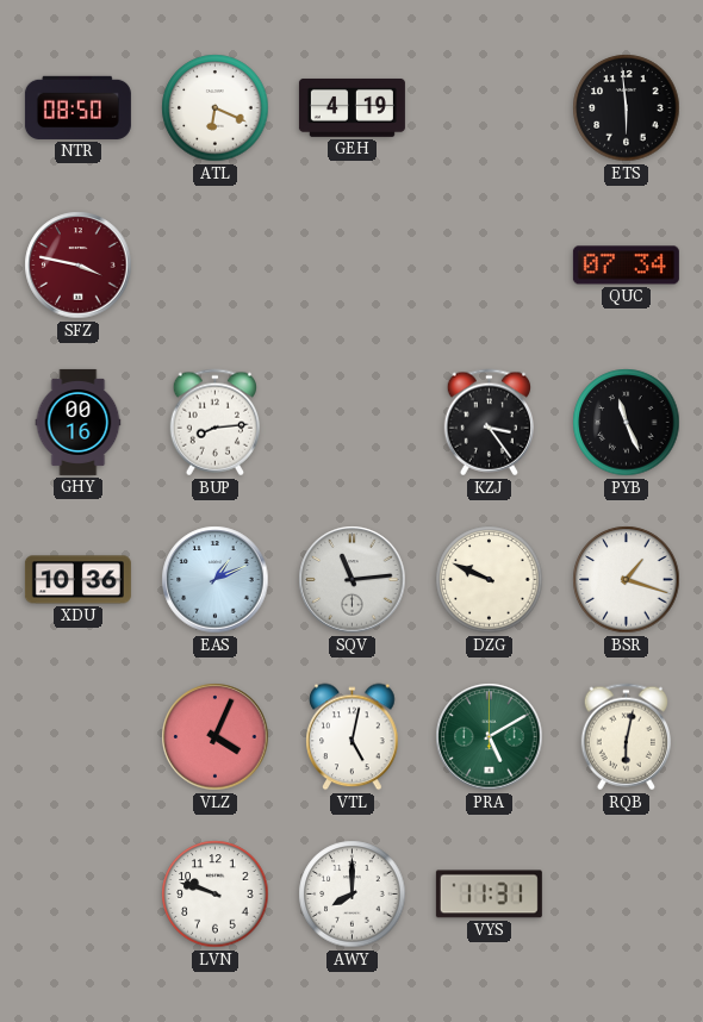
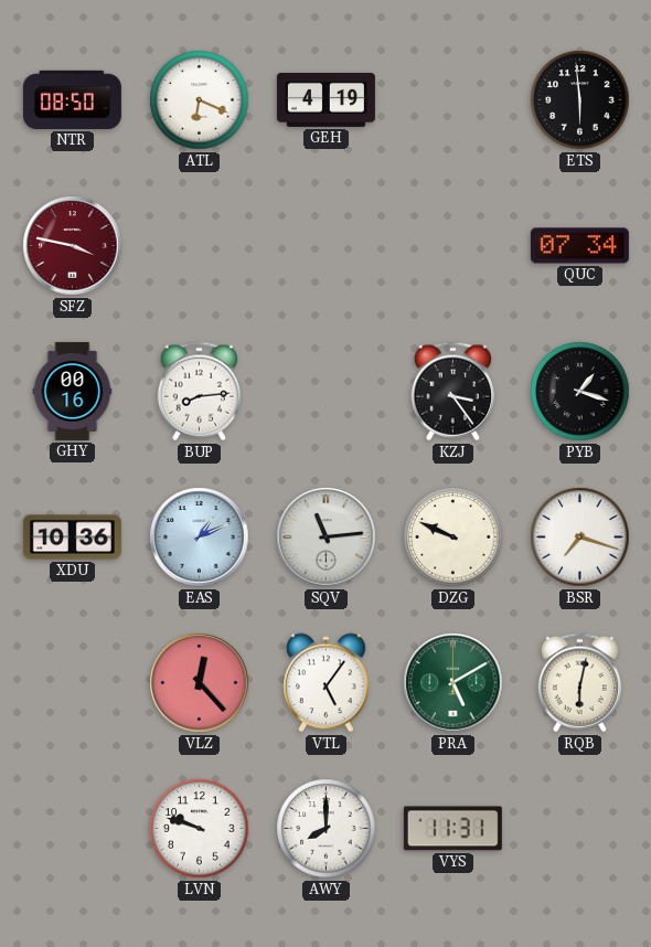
PYB: 11:26 -> 1:18 (580, 392)
BSR: 1:18 -> 7:18 (580, 538)
VLZ: 4:04 -> 12:23 (200, 683)
VTL: 5:02 -> 5:06 (327, 683)
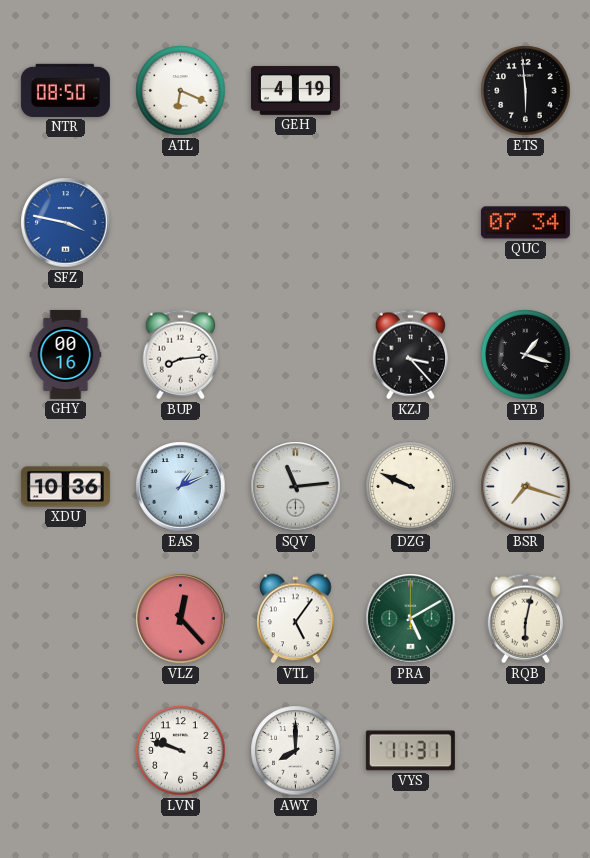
SFZ dial: burgundy -> blue (66, 223)
KZJ: 3:24 -> 3:23 (410, 355)
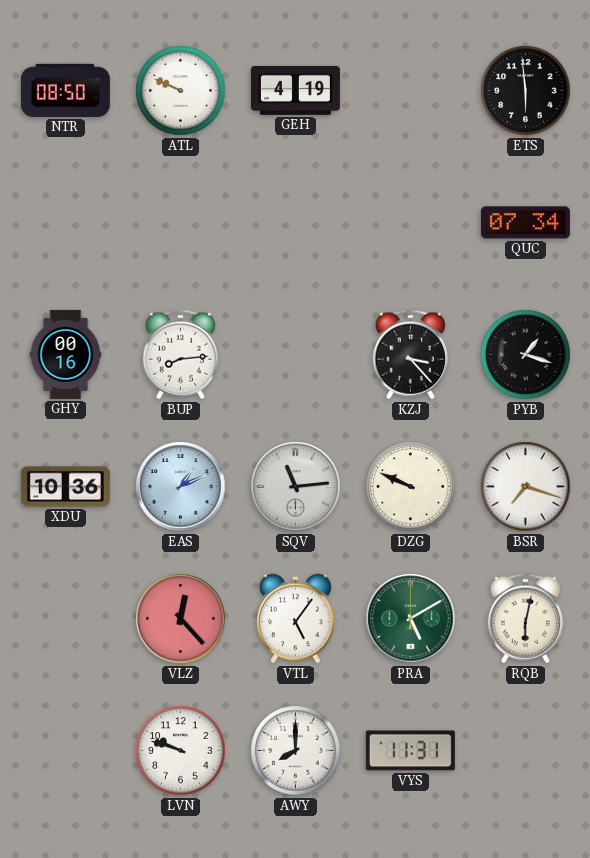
ATL: 6:19 -> 9:49 (181, 91)
SFZ: 3:47 -> none (66, 223)
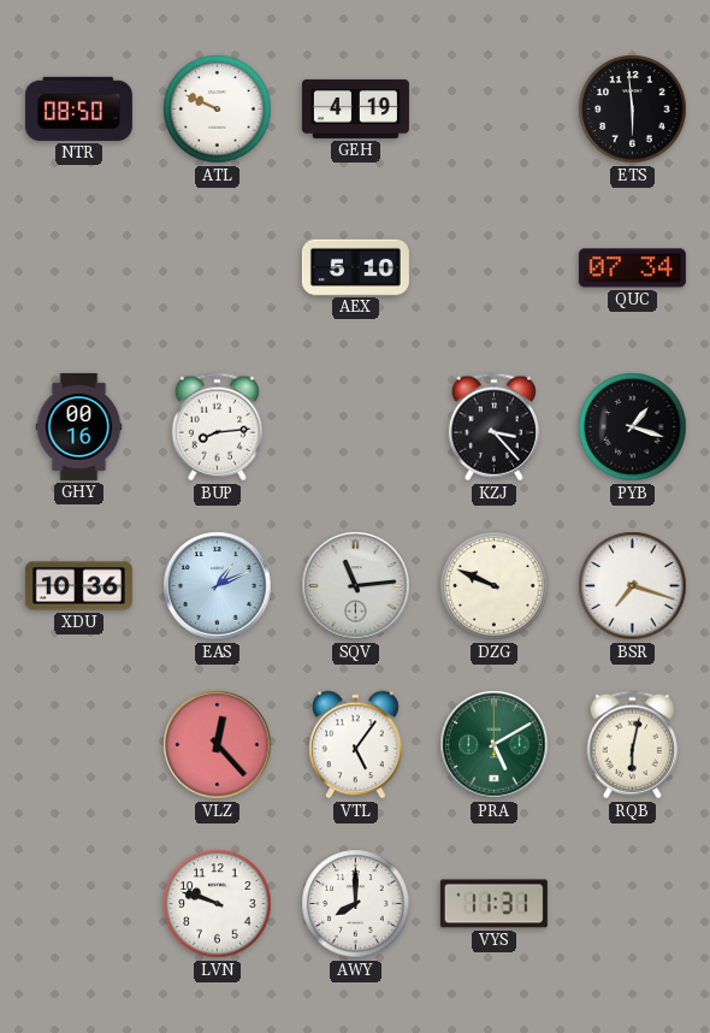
AEX: none -> 5:10 (355, 267)
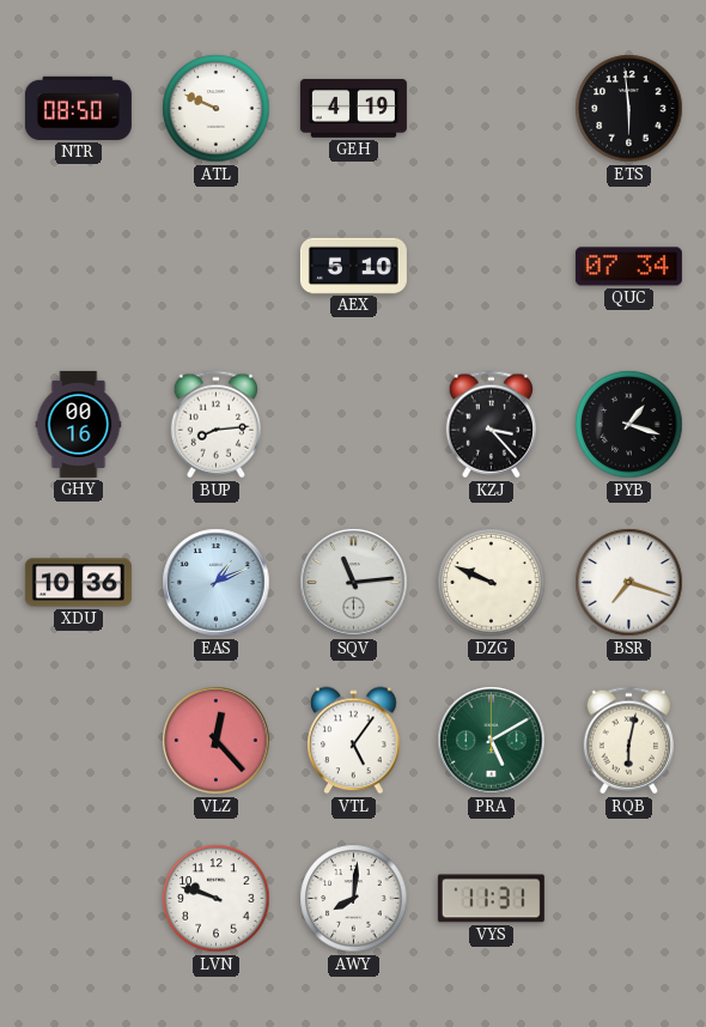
AWY: 8:00 -> 8:01 (354, 899)
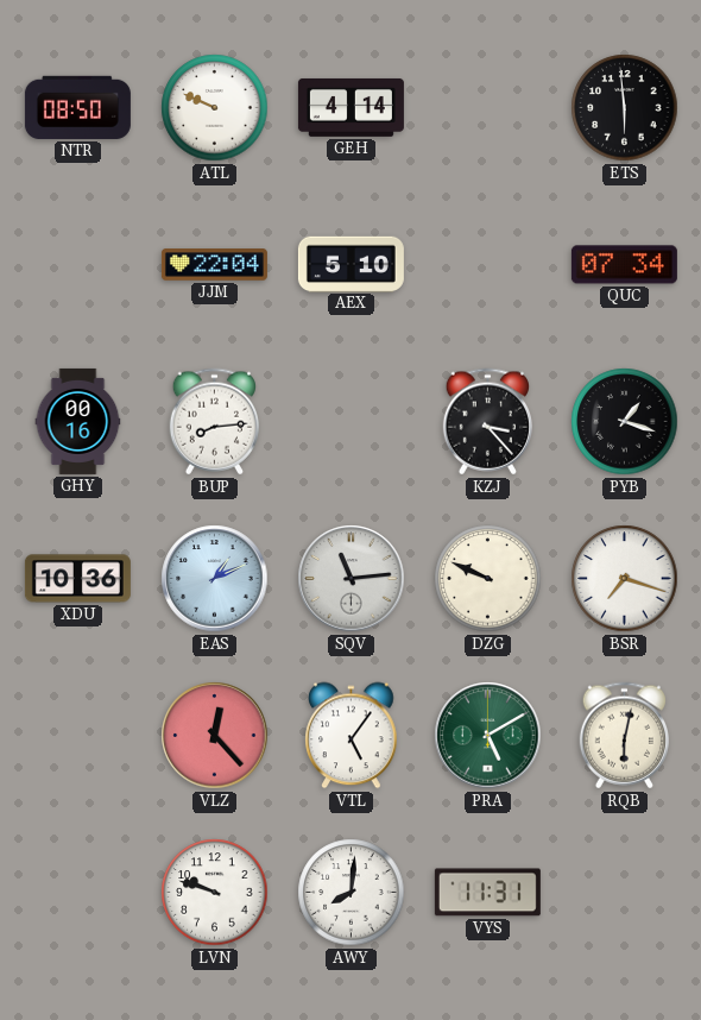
GEH: 4:19 -> 4:14 (350, 107)
JJM: none -> 22:04 (214, 265)
